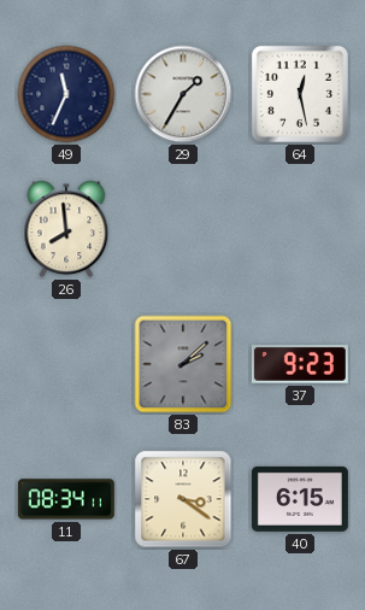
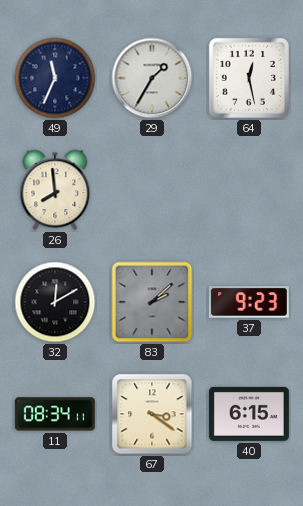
32: none -> 12:10 (55, 302)
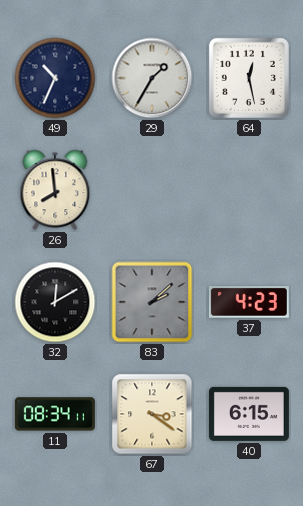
49: 11:34 -> 10:34 (55, 78)
37: 9:23 -> 4:23 (249, 303)
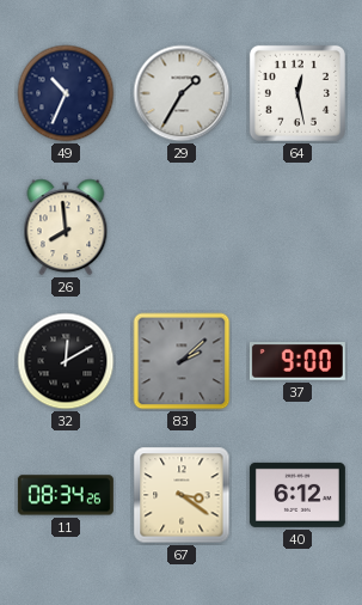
37: 4:23 -> 9:00 (297, 362)
11: 08:34:11 -> 08:34:26 (66, 495)
40: 6:15 -> 6:12 (297, 495)
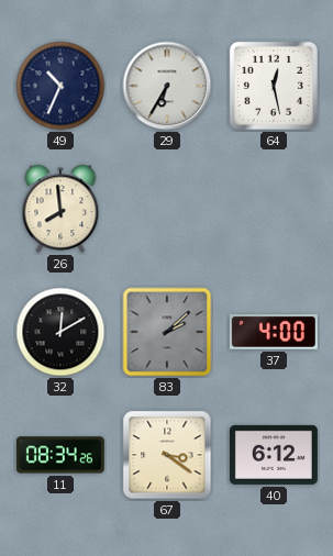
29: 1:35 -> 6:35 (167, 86)
37: 9:00 -> 4:00 (274, 333)
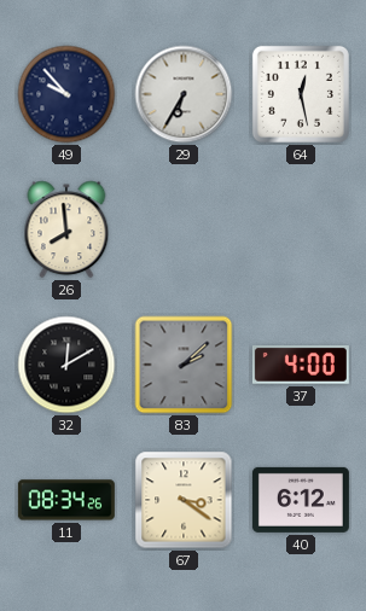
49: 10:34 -> 9:53 (66, 94)
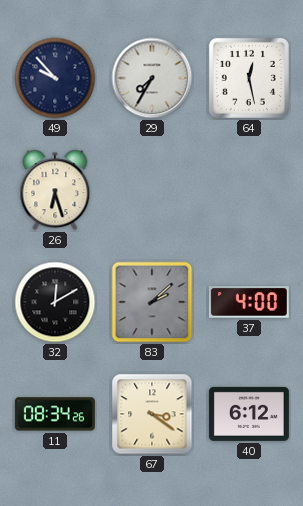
29: 6:35 -> 7:35 (152, 78)
26: 7:59 -> 6:27 (55, 190)
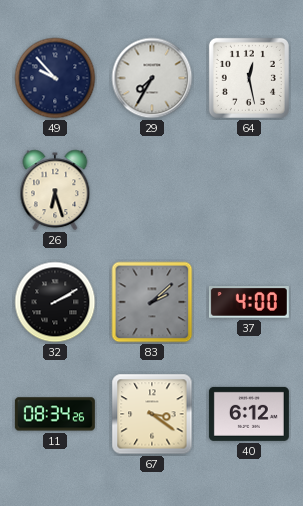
32: 12:10 -> 2:10 (55, 302)
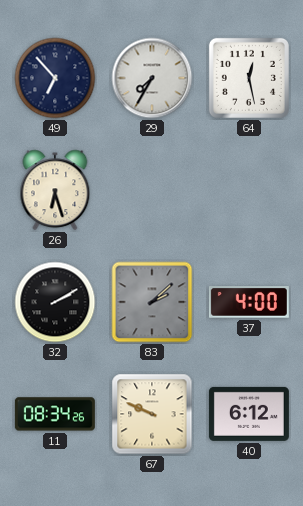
49: 9:53 -> 6:53 (55, 78)
67: 3:21 -> 9:49 (152, 414)
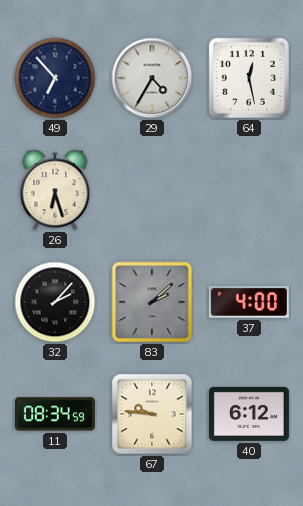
29: 7:35 -> 4:35 (152, 78)
32: 2:10 -> 2:07 (55, 302)
11: 08:34:26 -> 08:34:59 (55, 414)
67: 9:49 -> 9:46 (152, 414)
